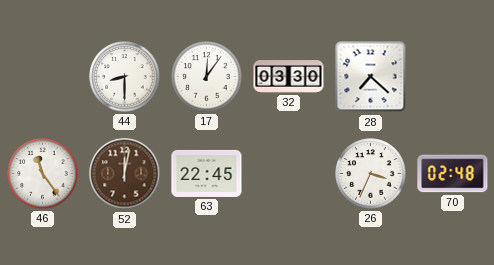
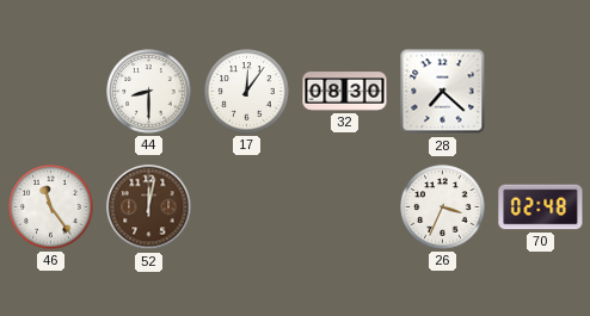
32: 03:30 -> 08:30 (345, 92)
63: 22:45 -> none (207, 173)
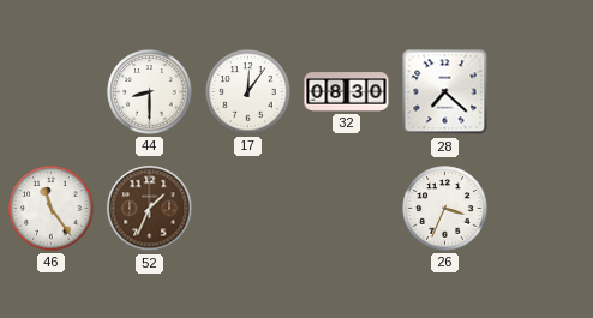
52: 12:02 -> 1:34 (150, 209)
70: 02:48 -> none (541, 207)
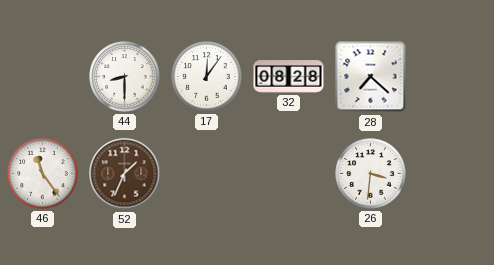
32: 08:30 -> 08:28 (289, 77)
26: 3:34 -> 3:31 (371, 174)
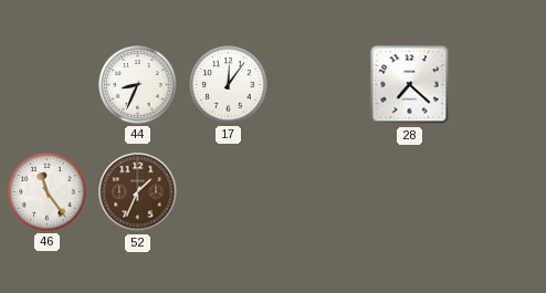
44: 8:30 -> 8:34 (138, 85)
32: 08:28 -> none (289, 77)
26: 3:31 -> none (371, 174)
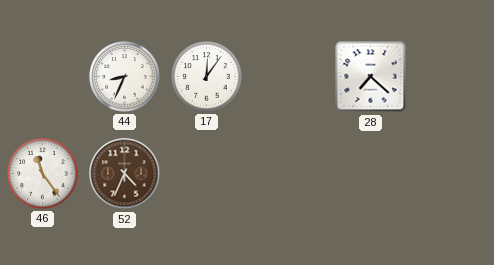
52: 1:34 -> 4:34 (125, 174)
